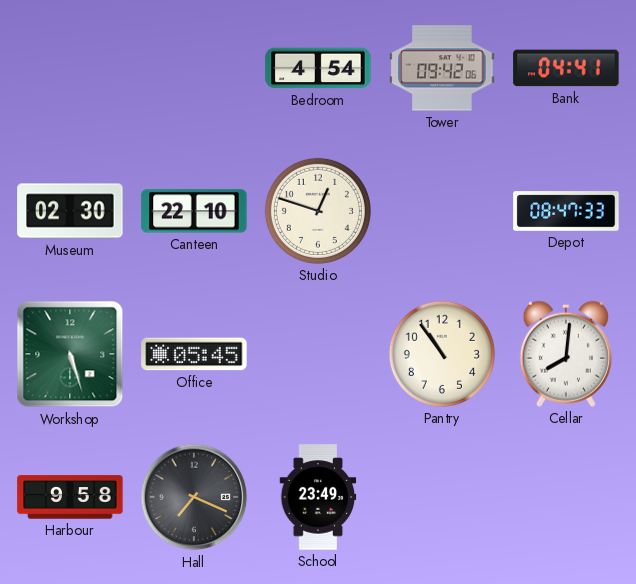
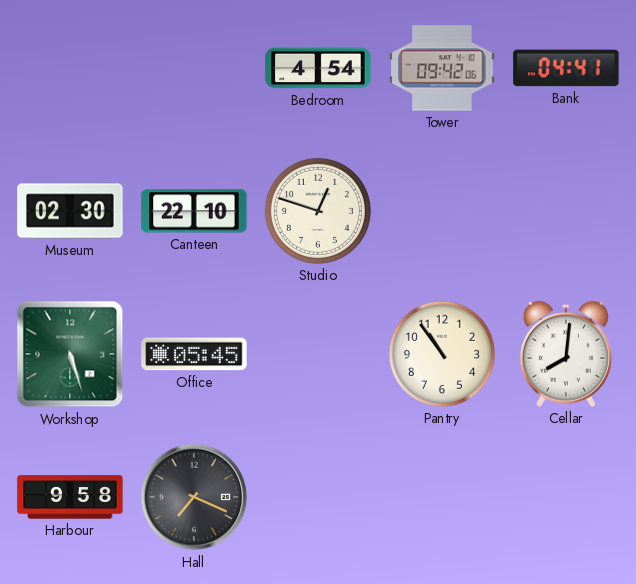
Depot: 08:47 -> none (566, 211)
School: 23:49 -> none (318, 497)
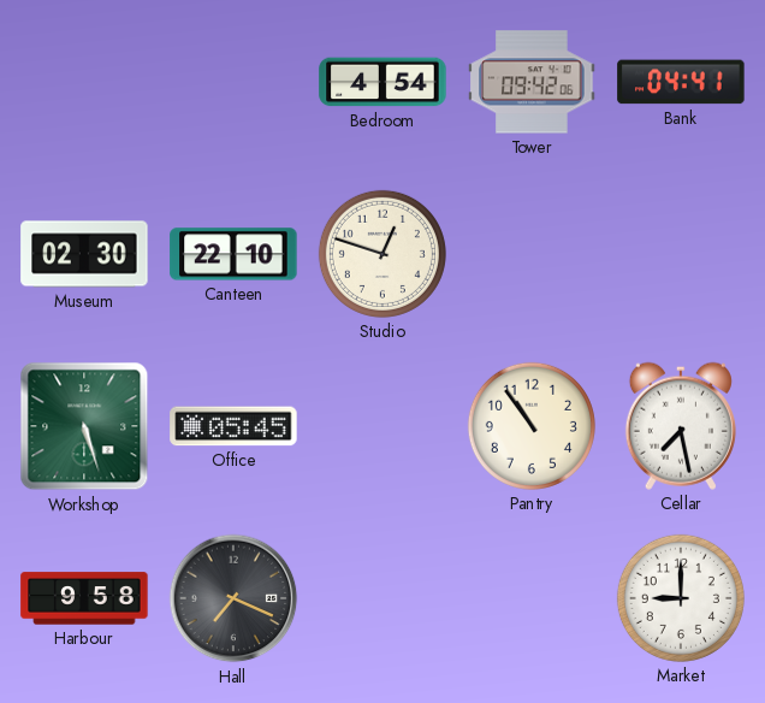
Cellar: 8:01 -> 7:28 (681, 426)
Market: none -> 9:00 (681, 598)
